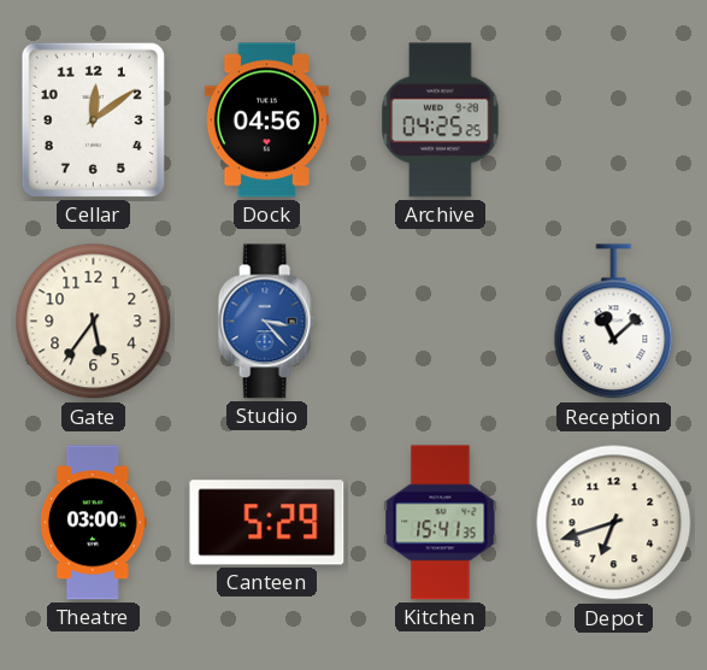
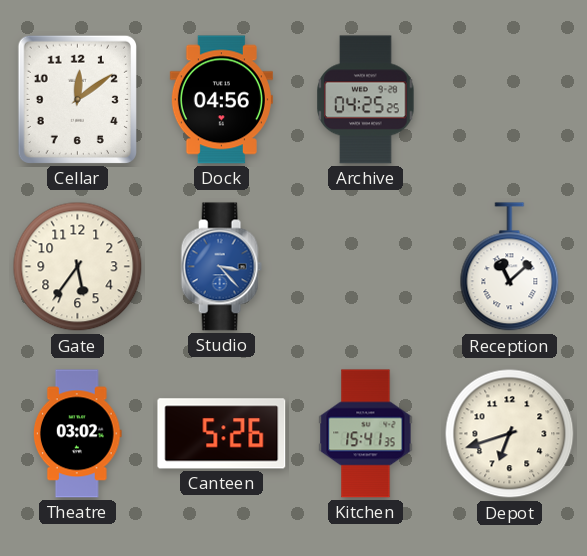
Theatre: 03:00 -> 03:02 (77, 434)
Canteen: 5:29 -> 5:26 (222, 434)
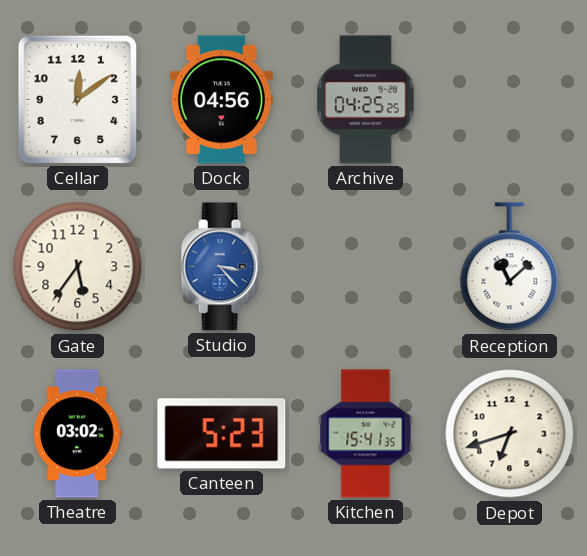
Canteen: 5:26 -> 5:23 (222, 434)
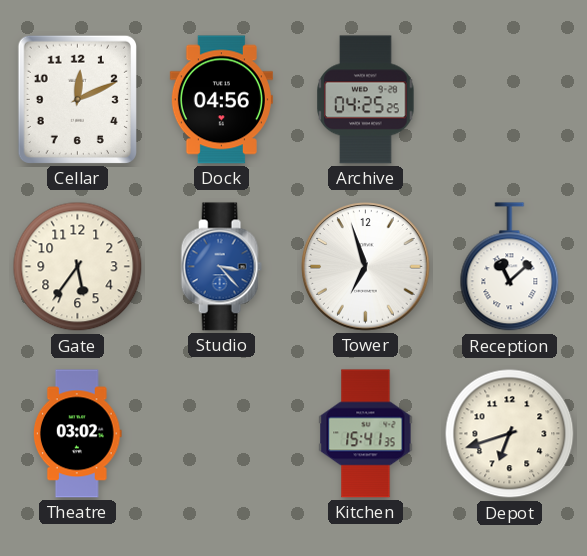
Cellar: 12:09 -> 12:11 (77, 99)
Tower: none -> 6:57 (366, 267)
Canteen: 5:23 -> none (222, 434)
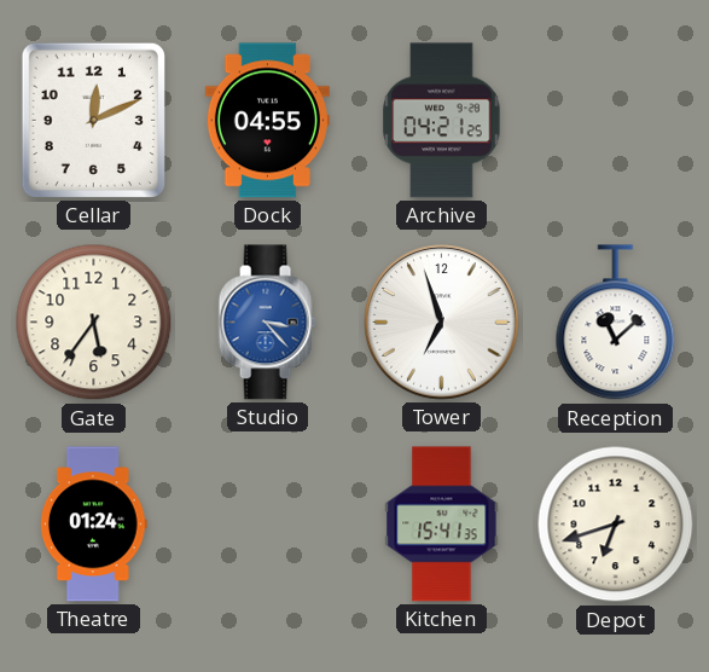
Dock: 04:56 -> 04:55 (267, 121)
Archive: 04:25 -> 04:21 (442, 121)
Theatre: 03:02 -> 01:24 (93, 525)
